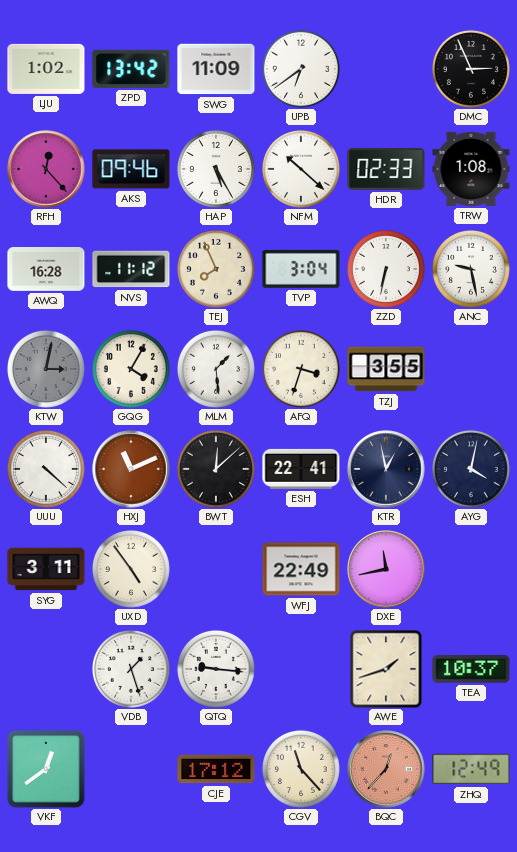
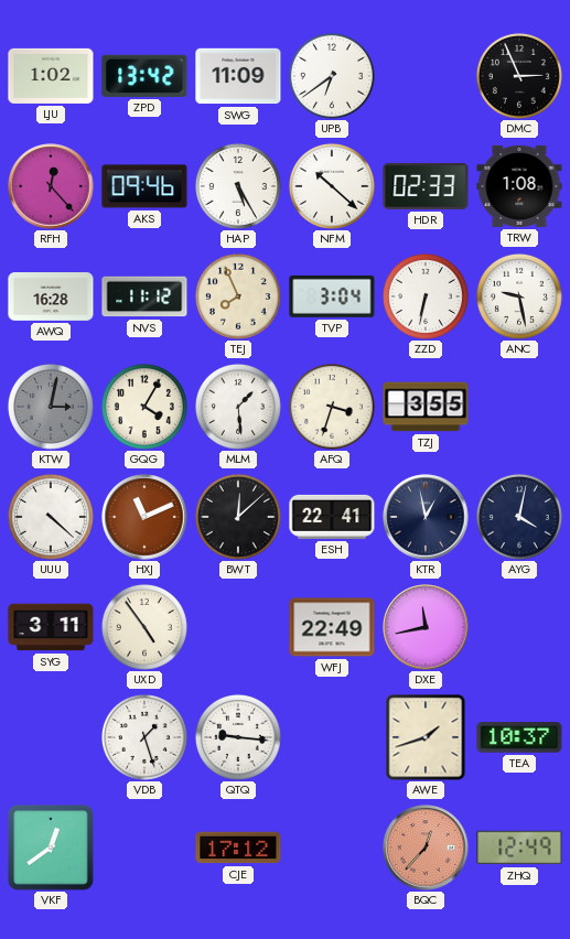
CGV: 11:23 -> none (301, 769)
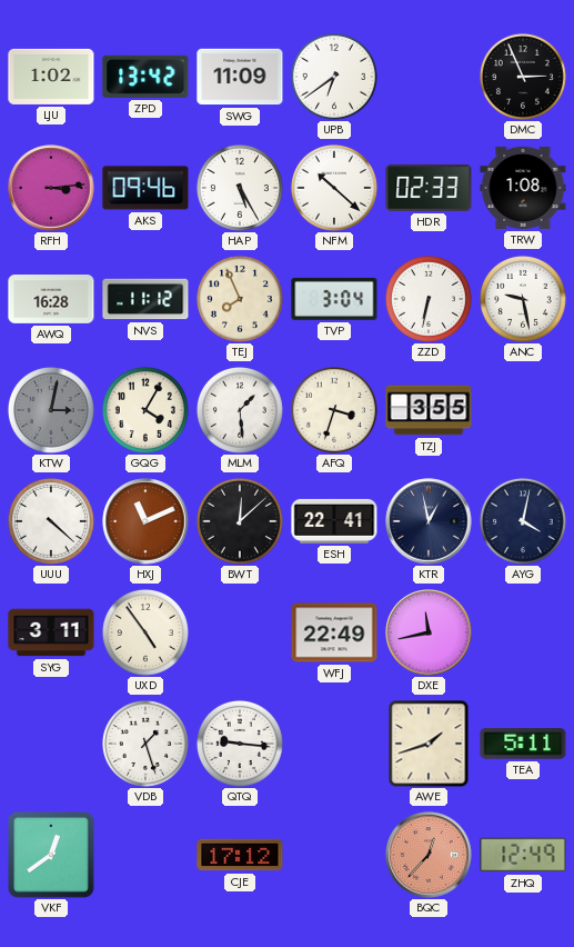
RFH: 12:23 -> 3:14 (51, 188)
TEA: 10:37 -> 5:11 (523, 744)
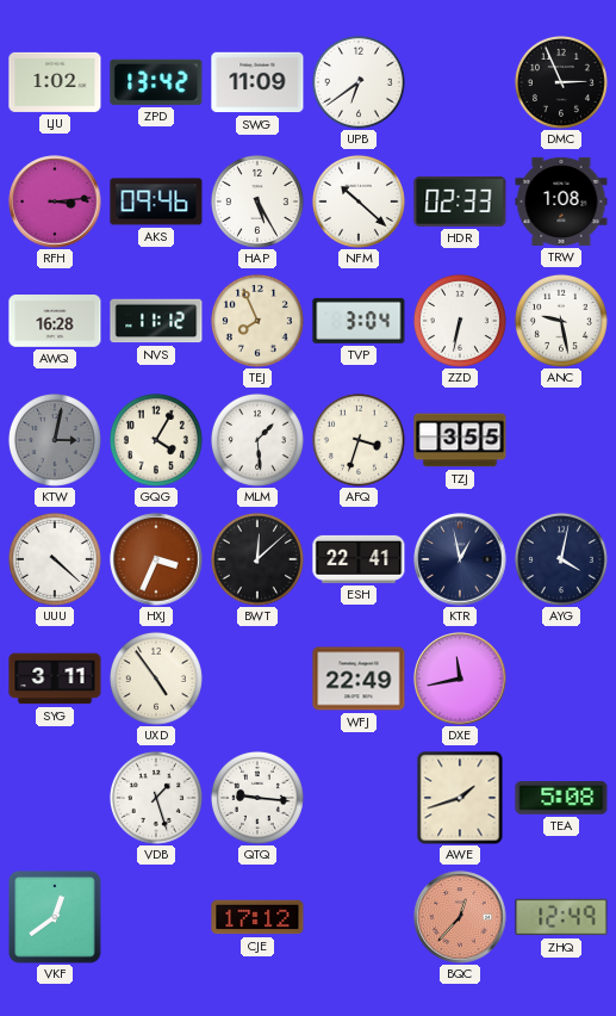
HXJ: 11:11 -> 3:34 (156, 559)
TEA: 5:11 -> 5:08 (561, 798)
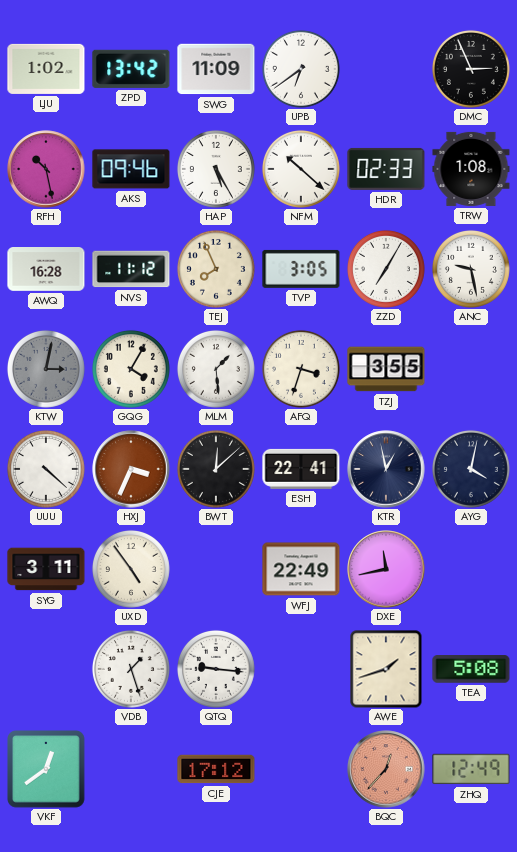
RFH: 3:14 -> 10:28 (46, 169)
TVP: 3:04 -> 3:05 (301, 269)
ZZD: 6:32 -> 7:05 (386, 269)
